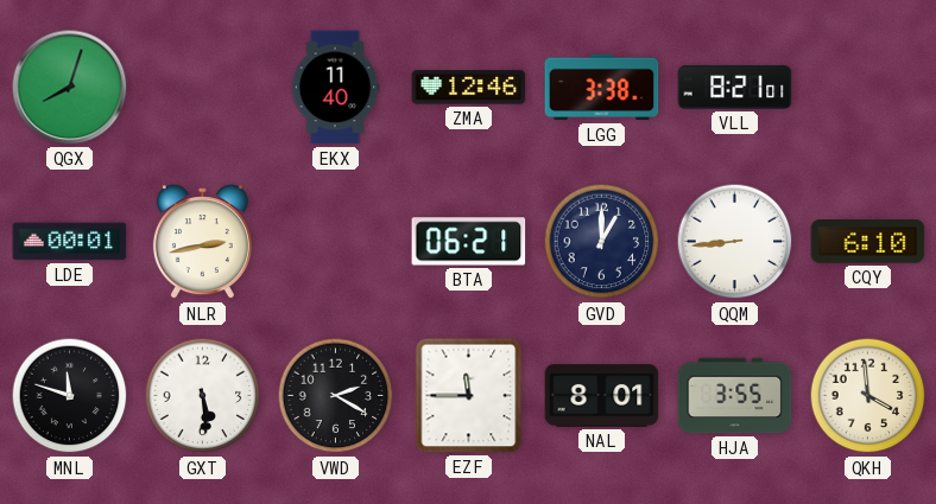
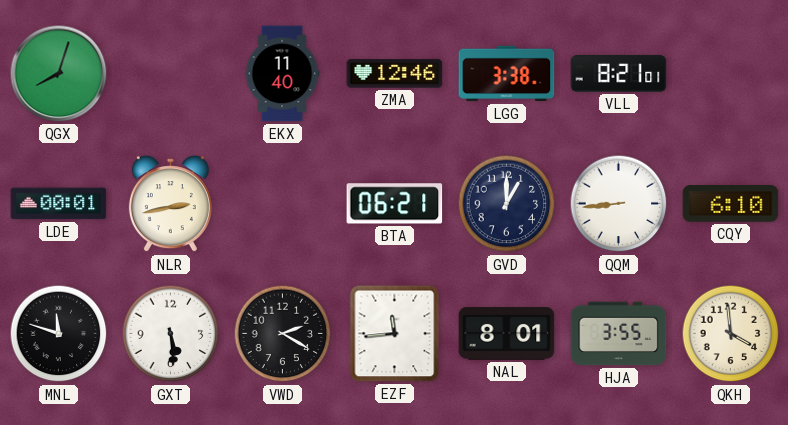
EZF: 11:45 -> 11:44 (395, 334)
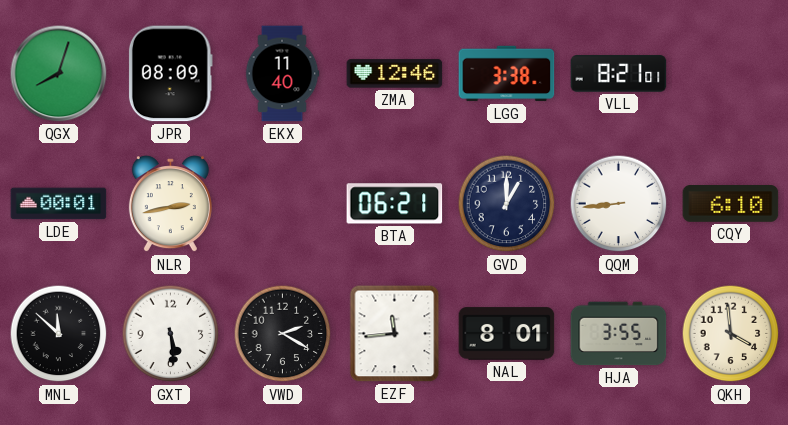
JPR: none -> 08:09 (170, 74)
MNL: 11:48 -> 11:52 (59, 334)
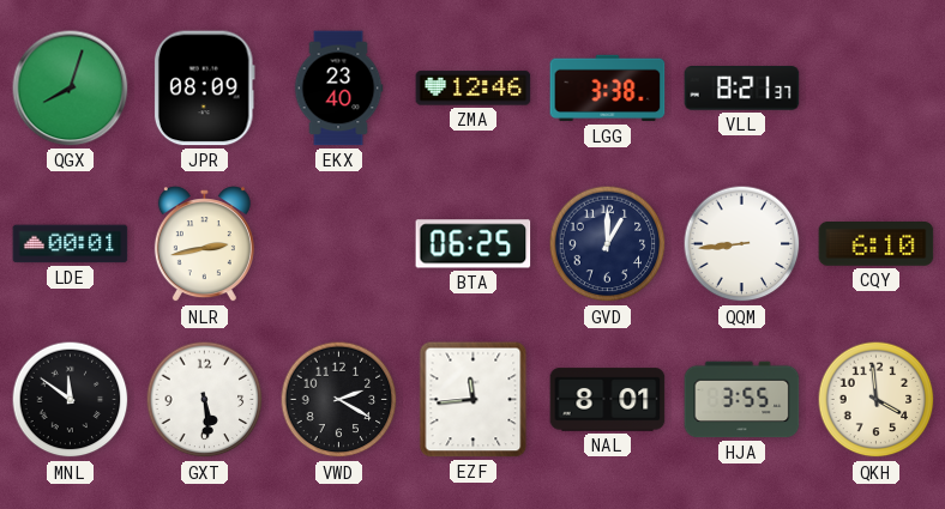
EKX: 11:40 -> 23:40 (338, 89)
VLL: 8:21:01 -> 8:21:37 (742, 89)
BTA: 06:21 -> 06:25 (474, 244)
MNL: 11:52 -> 11:51 (71, 400)
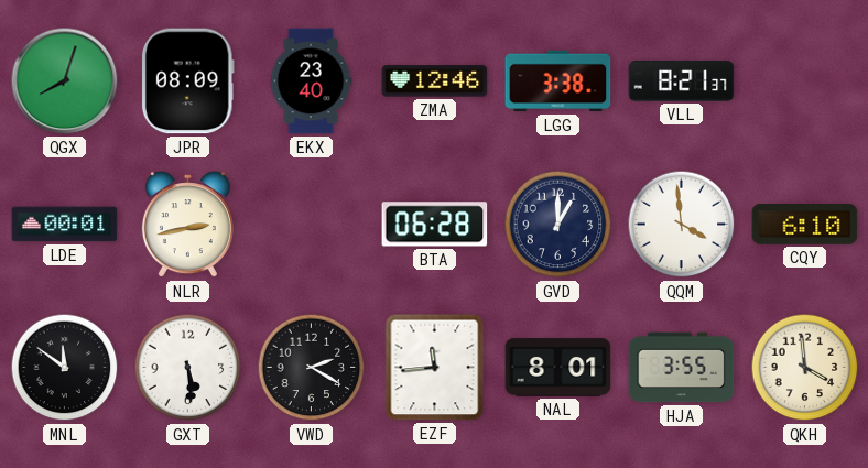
BTA: 06:25 -> 06:28 (435, 225)
QQM: 8:44 -> 3:59 (682, 225)
